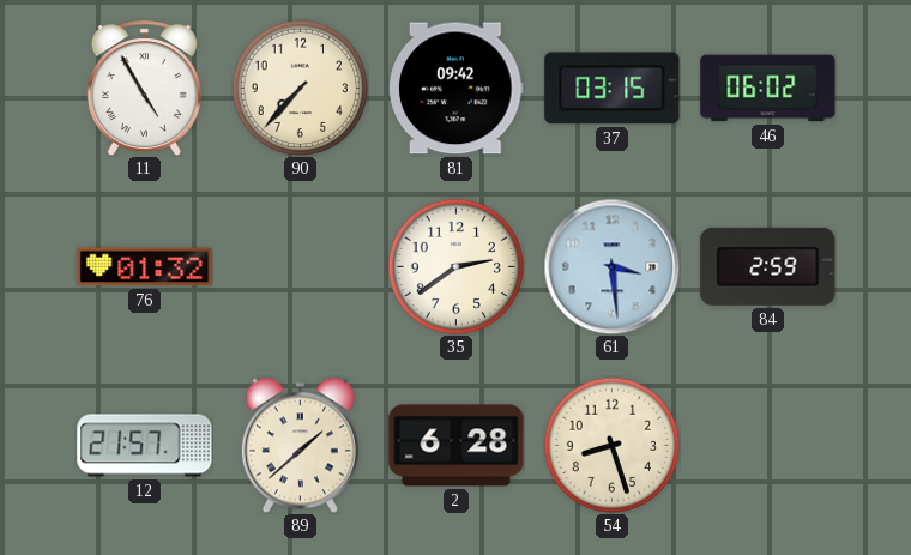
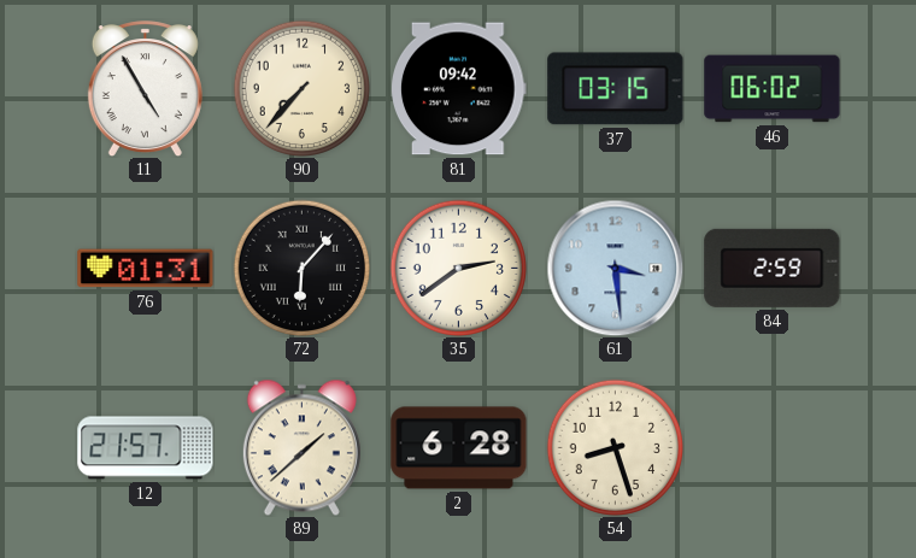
76: 01:32 -> 01:31 (146, 269)
72: none -> 6:07 (301, 268)
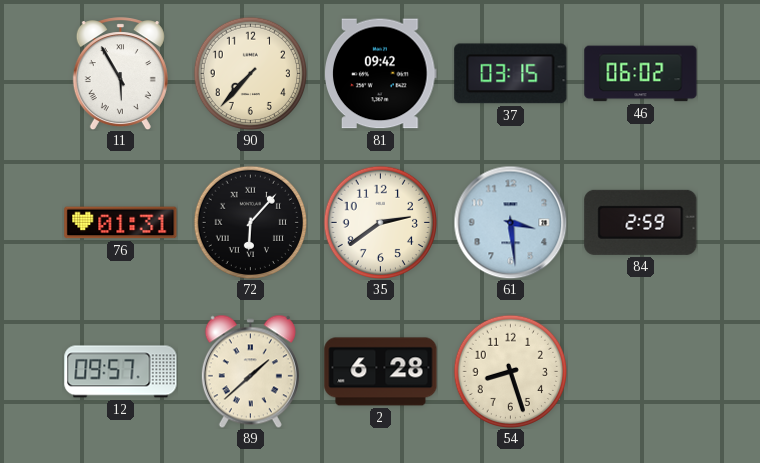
11: 4:55 -> 5:55 (120, 74)
12: 21:57 -> 09:57 (121, 372)
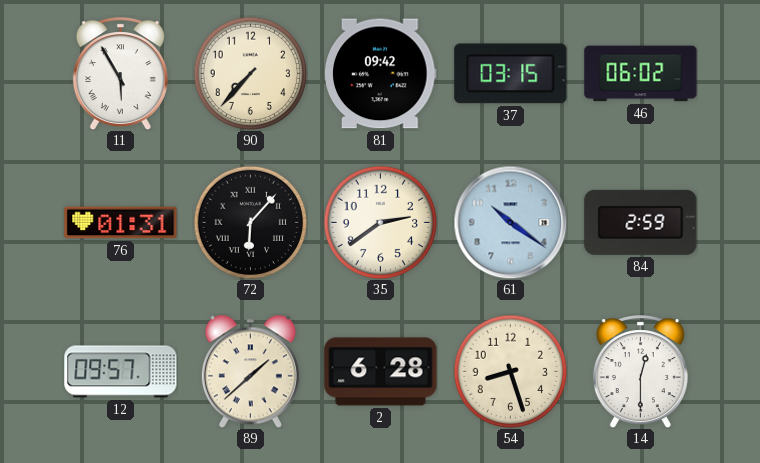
61: 3:29 -> 10:21 (510, 222)
14: none -> 12:30 (640, 372)
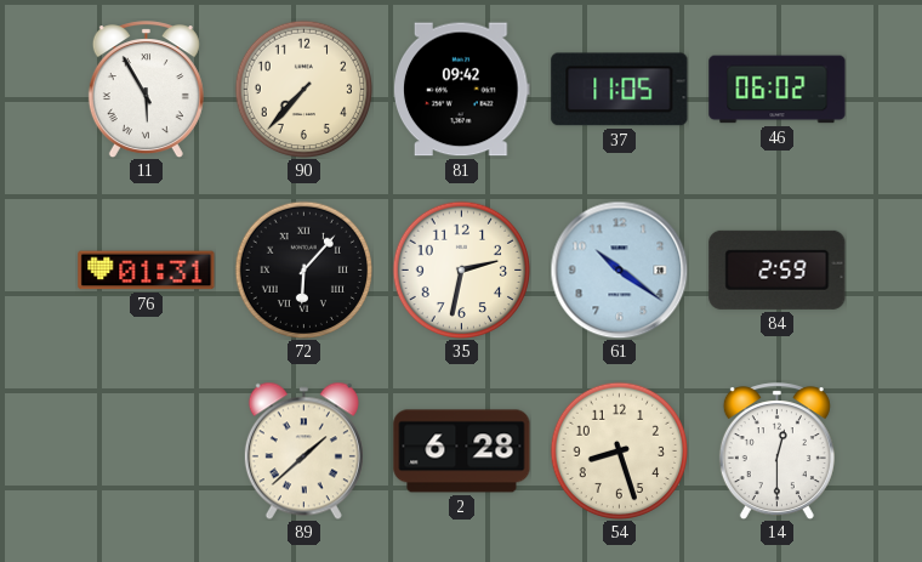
37: 03:15 -> 11:05 (620, 90)
35: 2:39 -> 2:32 (461, 269)
12: 09:57 -> none (121, 372)
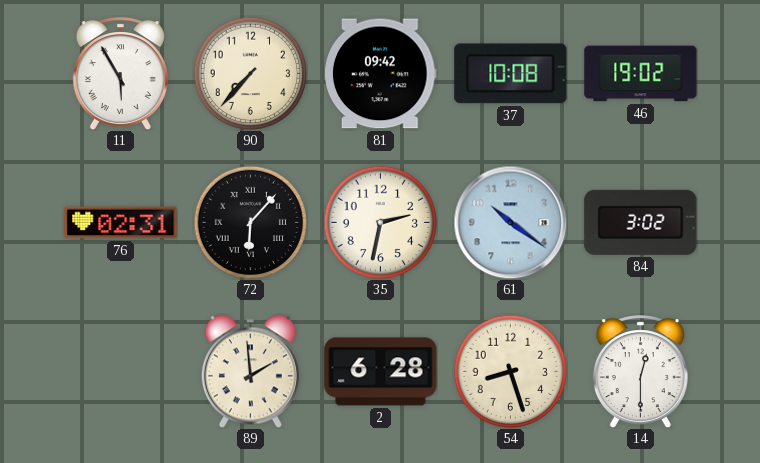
37: 11:05 -> 10:08 (511, 74)
46: 06:02 -> 19:02 (641, 74)
76: 01:31 -> 02:31 (121, 223)
84: 2:59 -> 3:02 (641, 222)
89: 1:38 -> 1:59 (250, 371)
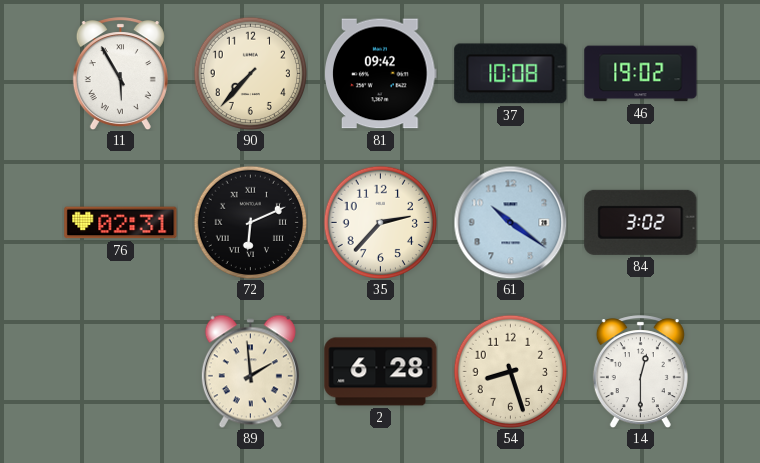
72: 6:07 -> 6:11 (250, 222)
35: 2:32 -> 2:37 (380, 222)
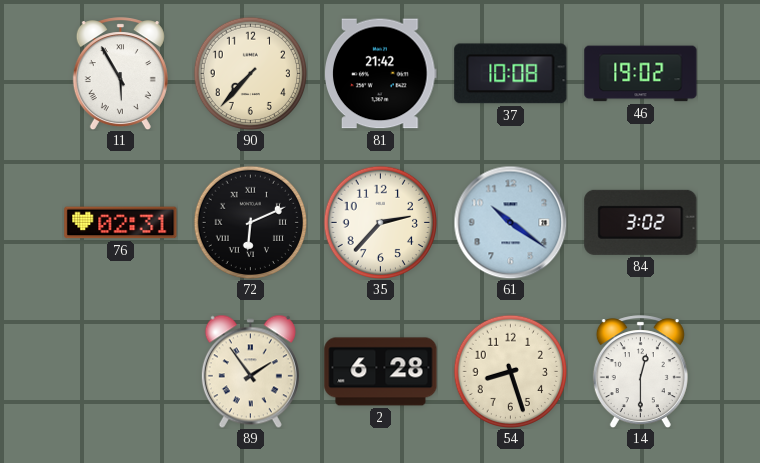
81: 09:42 -> 21:42 (381, 74)
89: 1:59 -> 1:54 (250, 371)
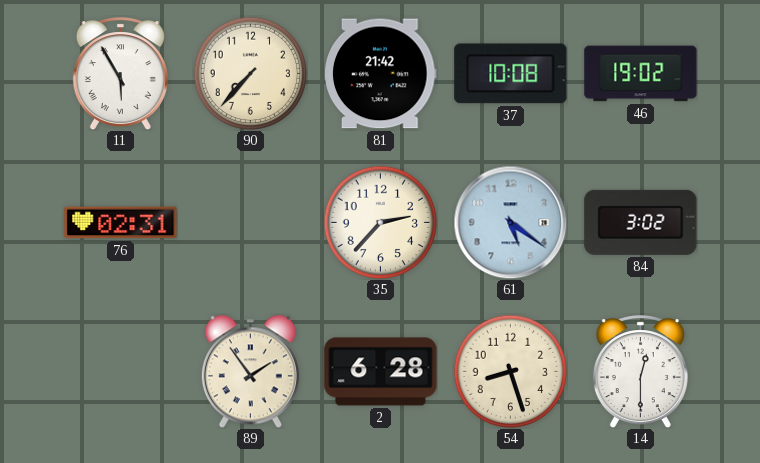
72: 6:11 -> none (250, 222)
61: 10:21 -> 5:21 (510, 222)
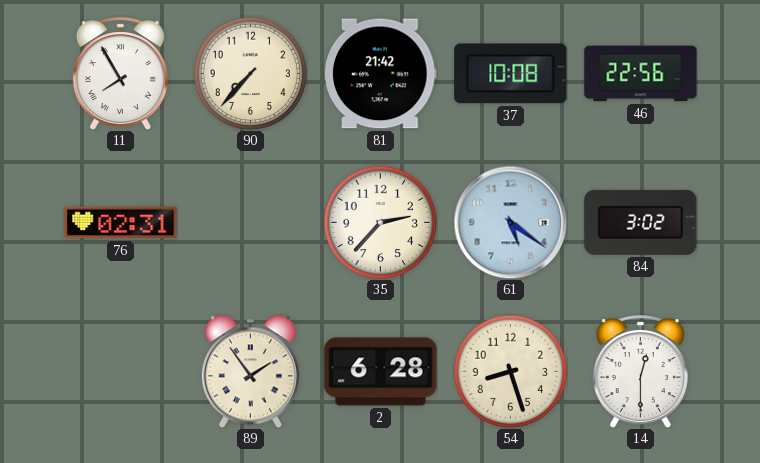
11: 5:55 -> 7:55 (120, 74)
46: 19:02 -> 22:56 (641, 74)
